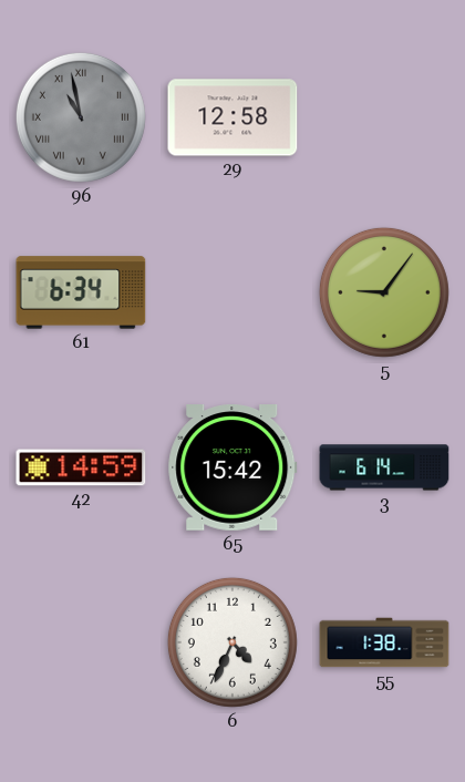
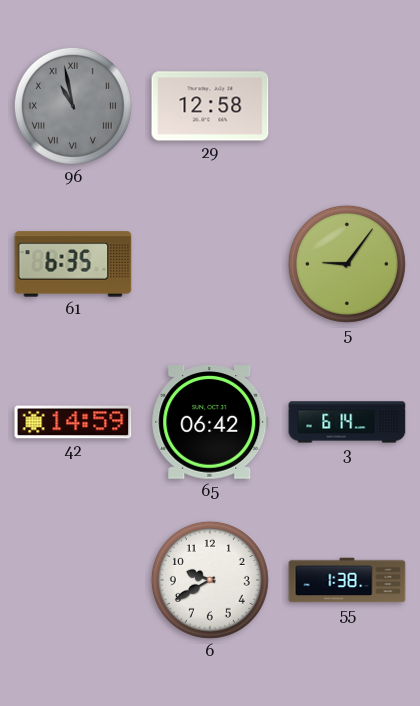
61: 6:34 -> 6:35 (73, 264)
65: 15:42 -> 06:42 (210, 423)
6: 4:34 -> 9:40 (210, 580)
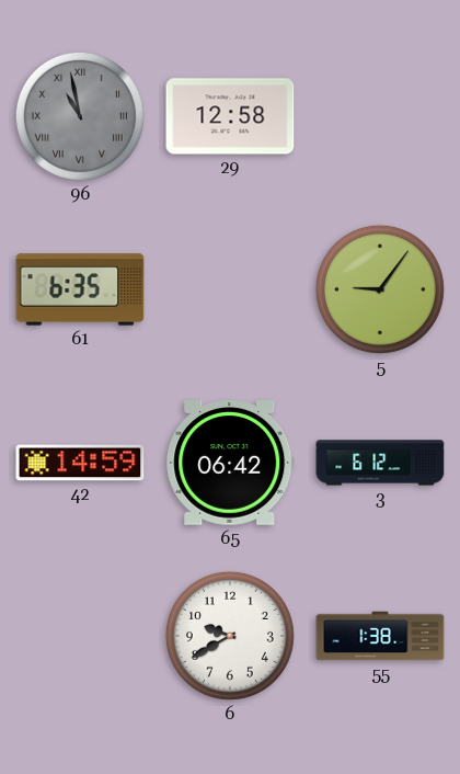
3: 6:14 -> 6:12 (380, 463)
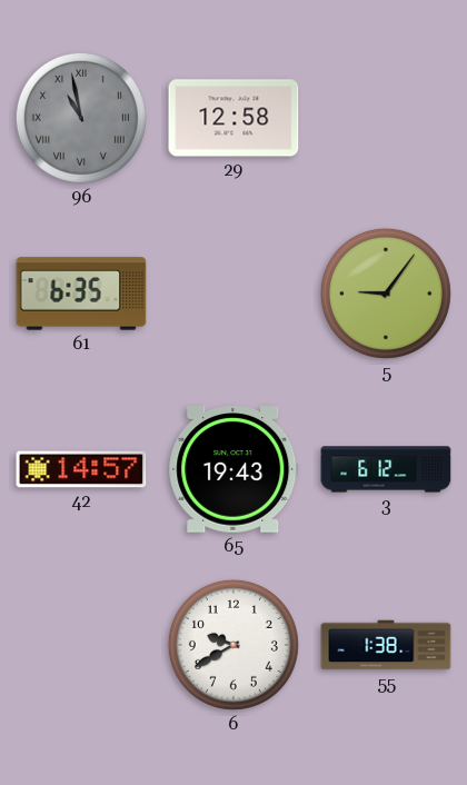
42: 14:59 -> 14:57 (81, 469)
65: 06:42 -> 19:43 (233, 470)
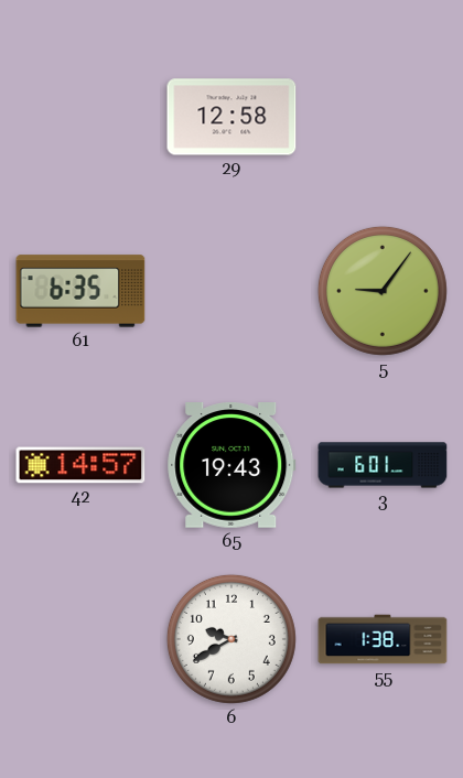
96: 10:58 -> none (81, 118)
3: 6:12 -> 6:01 (383, 465)
